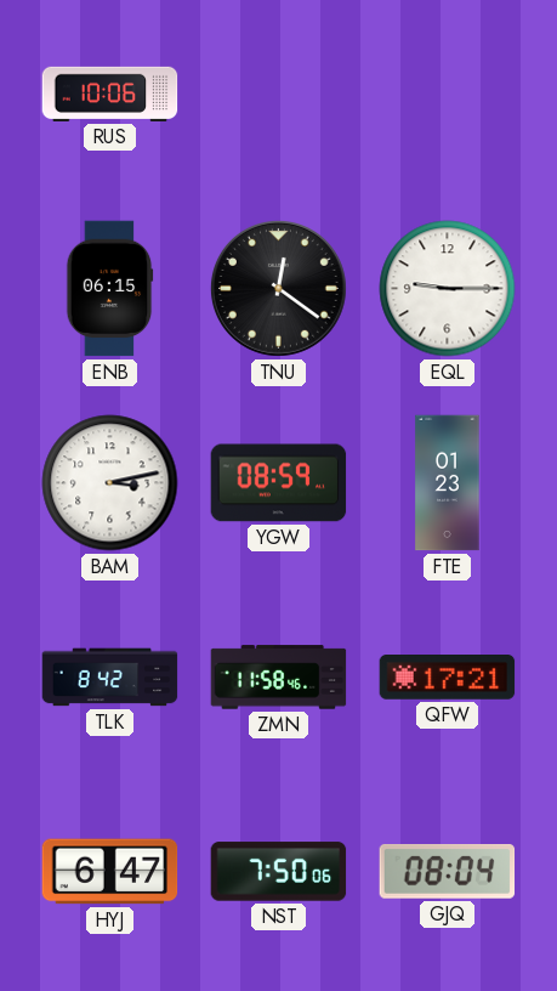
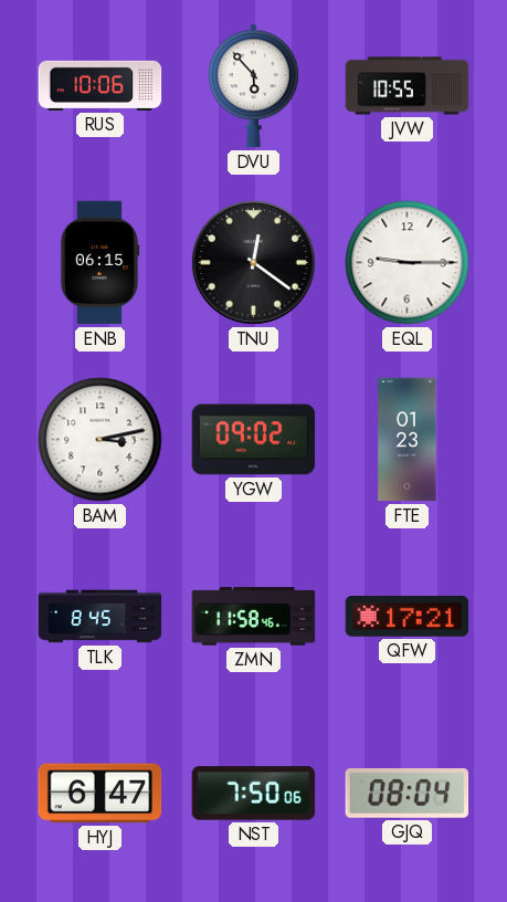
DVU: none -> 5:53 (254, 86)
JVW: none -> 10:55 (408, 86)
YGW: 08:59 -> 09:02 (254, 440)
TLK: 8:42 -> 8:45 (101, 617)
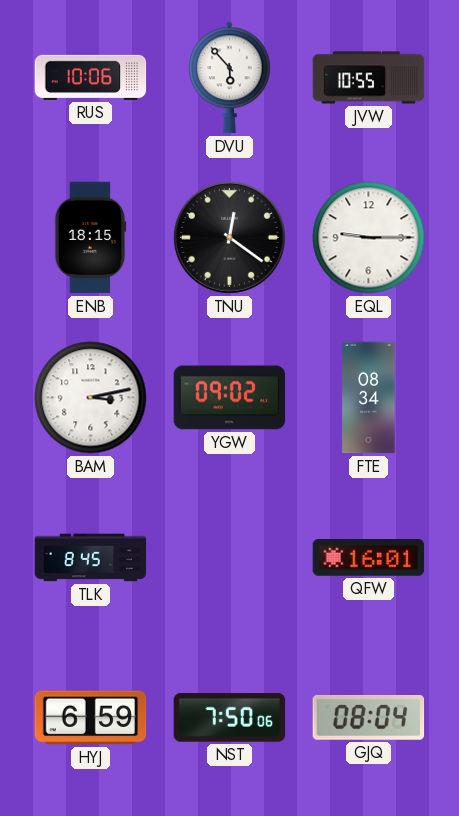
ENB: 06:15 -> 18:15 (90, 238)
FTE: 01:23 -> 08:34 (369, 398)
ZMN: 11:58 -> none (254, 617)
QFW: 17:21 -> 16:01 (369, 558)
HYJ: 6:47 -> 6:59 (91, 718)
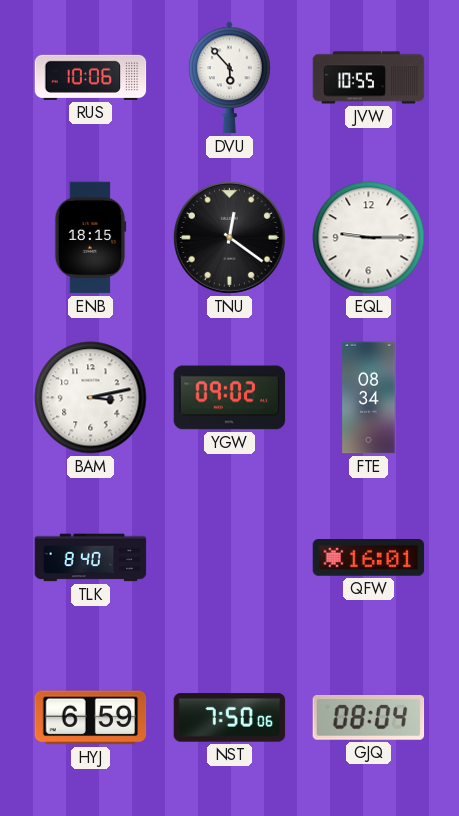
TLK: 8:45 -> 8:40 (91, 558)
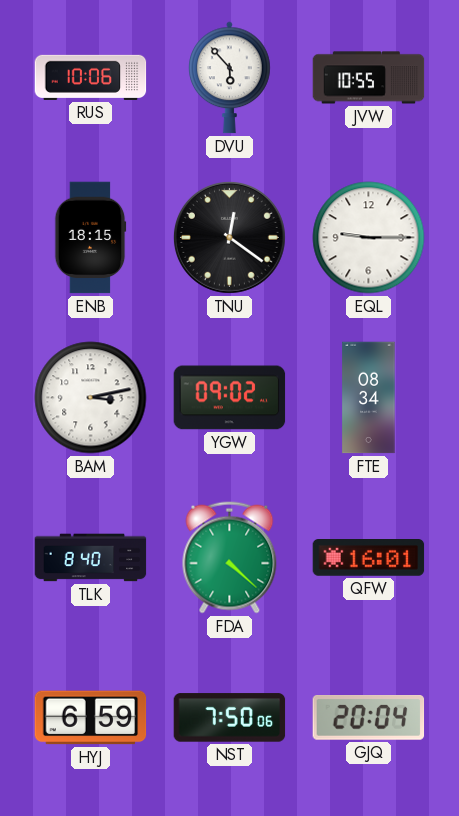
FDA: none -> 4:22 (230, 558)
GJQ: 08:04 -> 20:04 (369, 718)
